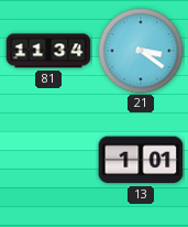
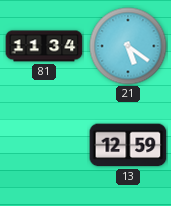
21: 3:21 -> 5:21 (128, 46)
13: 1:01 -> 12:59 (128, 145)
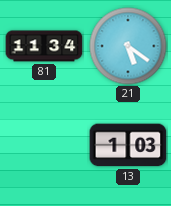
13: 12:59 -> 1:03 (128, 145)
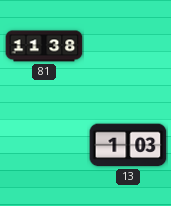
81: 11:34 -> 11:38 (44, 46)
21: 5:21 -> none (128, 46)
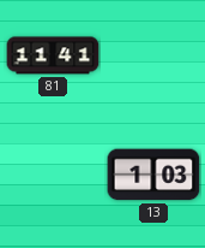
81: 11:38 -> 11:41 (53, 55)
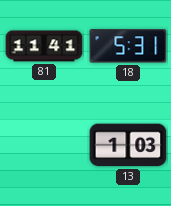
18: none -> 5:31 (128, 46)
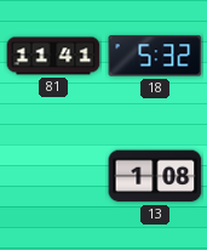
18: 5:31 -> 5:32 (155, 56)
13: 1:03 -> 1:08 (155, 176)
